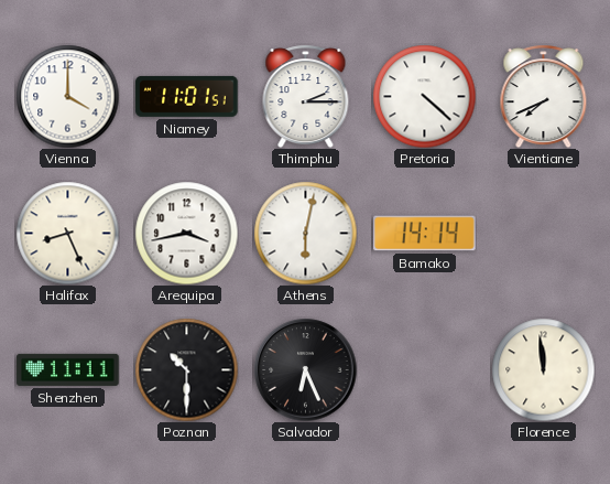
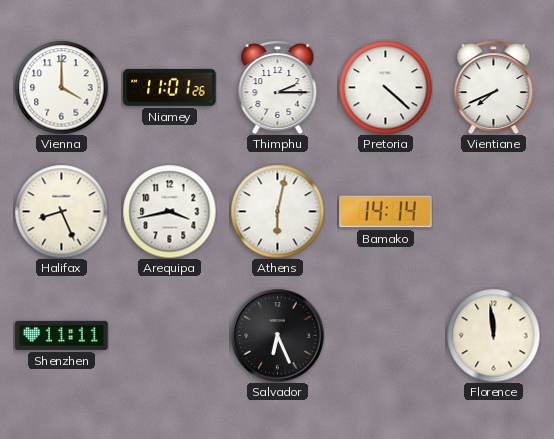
Niamey: 11:01:51 -> 11:01:26 (170, 87)
Poznan: 10:30 -> none (186, 369)
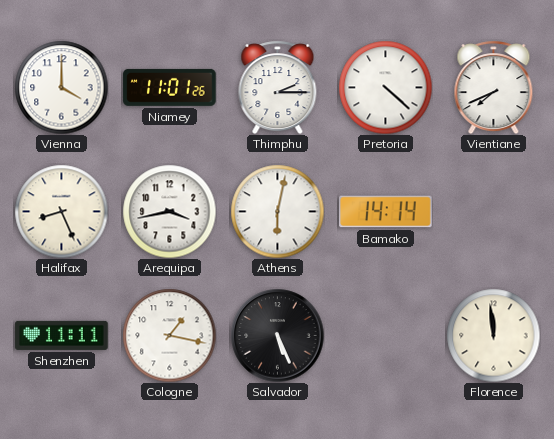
Cologne: none -> 1:17 (169, 335)
Salvador: 6:26 -> 5:26 (277, 335)
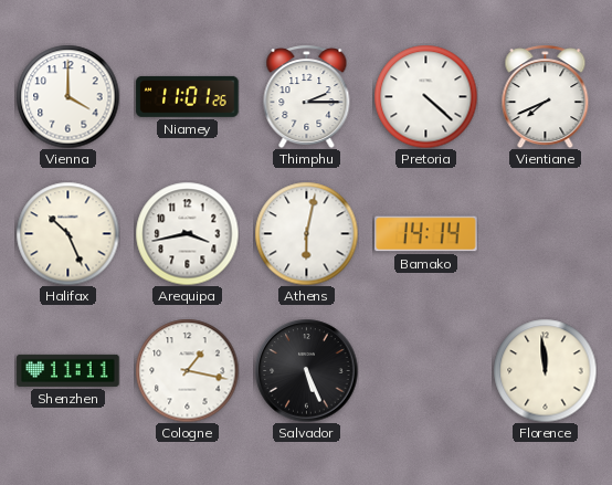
Halifax: 8:26 -> 10:26 (67, 233)
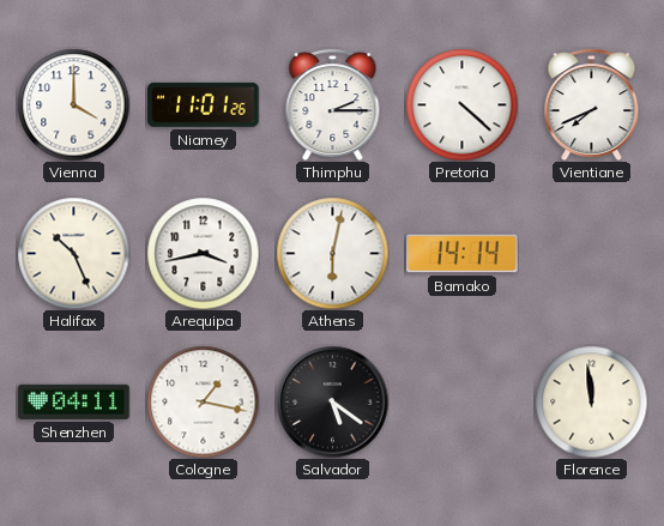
Shenzhen: 11:11 -> 04:11 (74, 401)
Salvador: 5:26 -> 5:21 (332, 401)
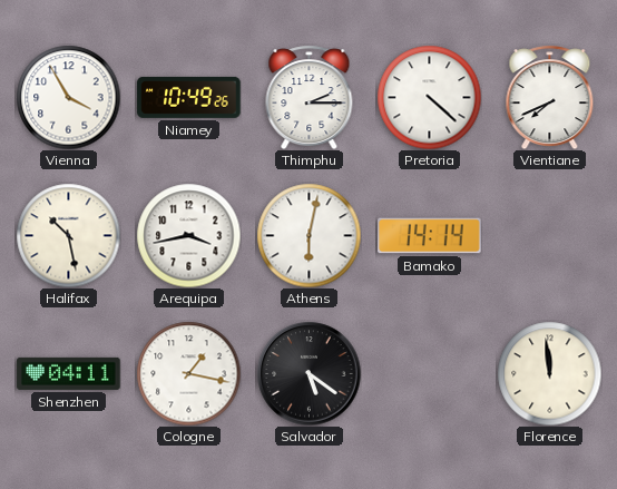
Vienna: 4:00 -> 3:55 (68, 97)
Niamey: 11:01 -> 10:49 (189, 97)
Halifax: 10:26 -> 10:28 (68, 235)
